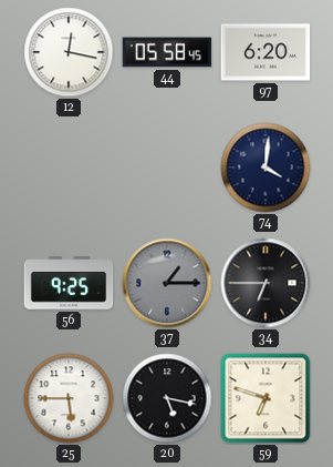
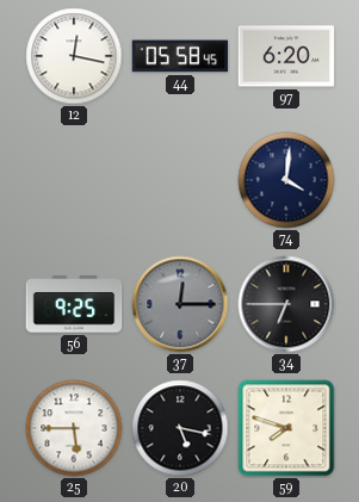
37: 1:15 -> 12:15 (180, 304)
59: 6:48 -> 7:48 (286, 428)
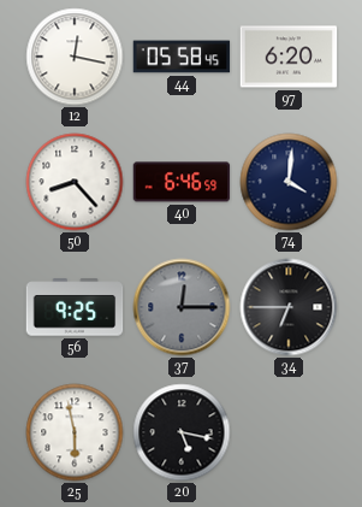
50: none -> 8:23 (75, 182)
40: none -> 6:46 (182, 182)
25: 5:45 -> 5:58 (75, 432)
59: 7:48 -> none (286, 428)
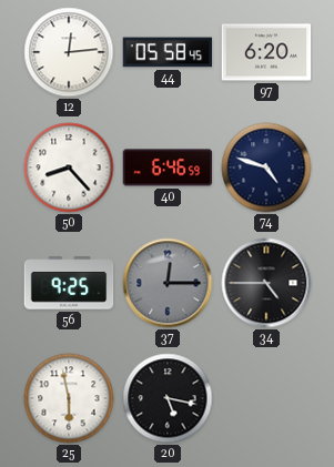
12: 12:17 -> 12:14 (69, 52)
74: 4:01 -> 4:48 (266, 167)
34: 6:45 -> 4:45 (266, 283)
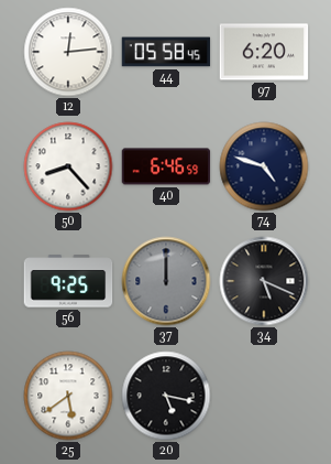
37: 12:15 -> 12:00 (166, 281)
34: 4:45 -> 5:19 (264, 281)
25: 5:58 -> 5:39 (68, 396)
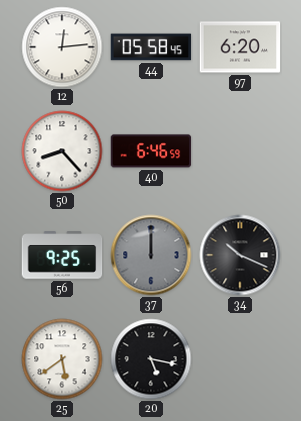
74: 4:48 -> none (264, 166)
34: 5:19 -> 10:19 (240, 255)
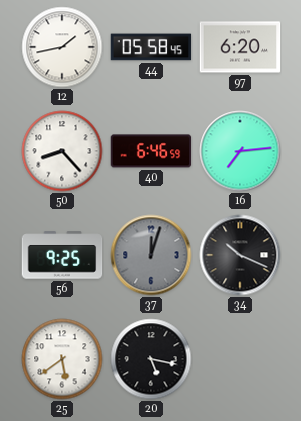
12: 12:14 -> 1:43 (62, 47)
16: none -> 7:14 (240, 151)
37: 12:00 -> 12:03 (151, 255)
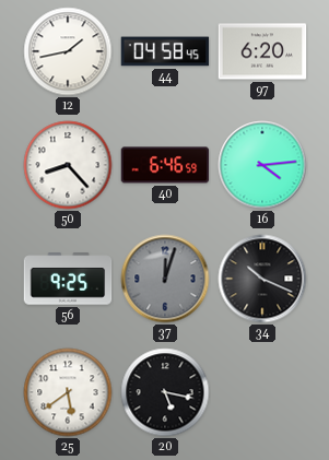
44: 05:58 -> 04:58 (165, 51)
16: 7:14 -> 4:14 (262, 165)
